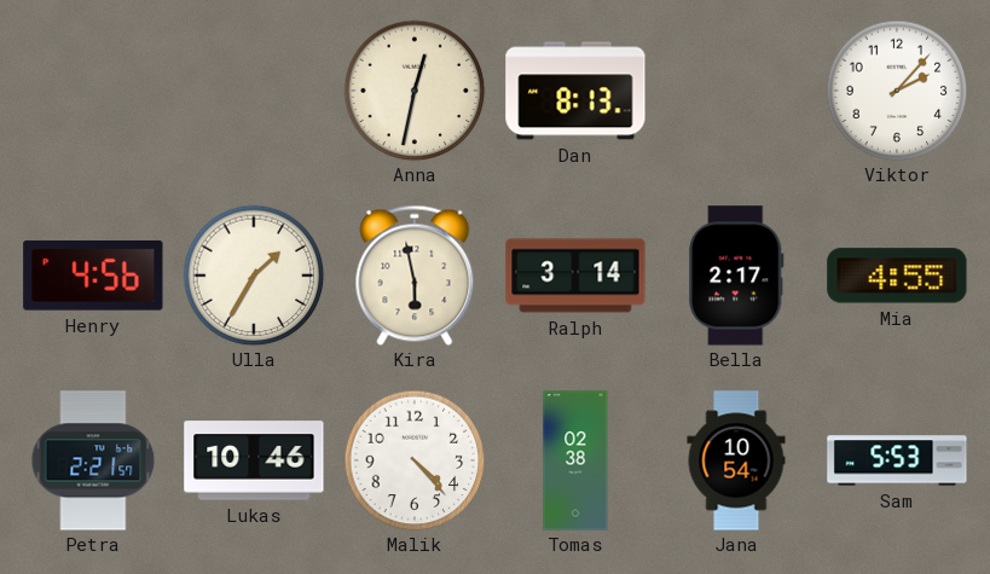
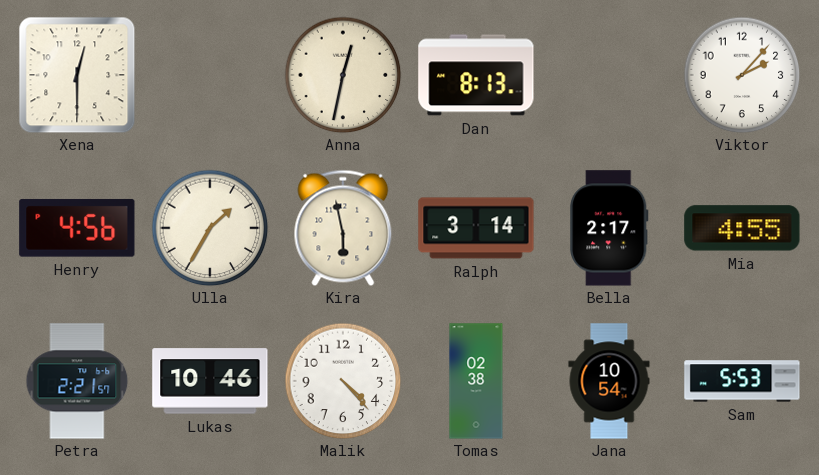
Xena: none -> 12:30 (77, 75)
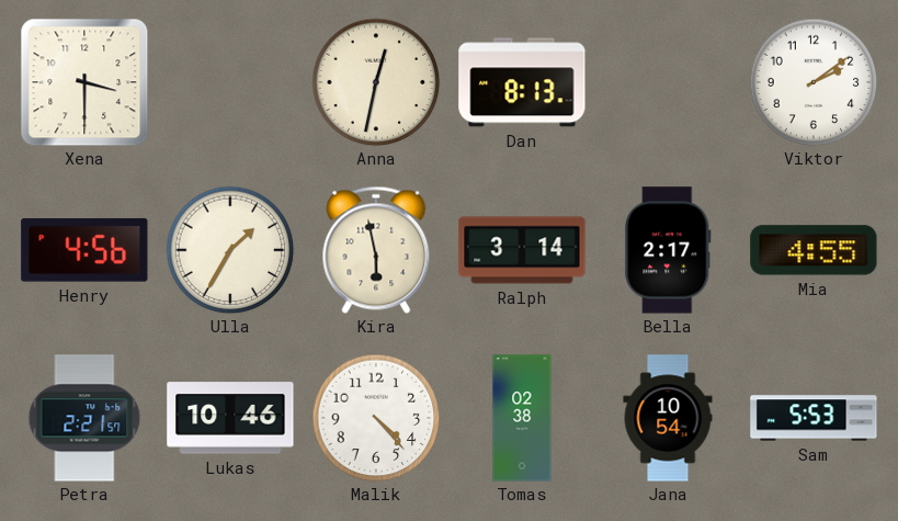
Xena: 12:30 -> 3:30 (84, 82)
Viktor: 2:07 -> 2:09 (814, 82)
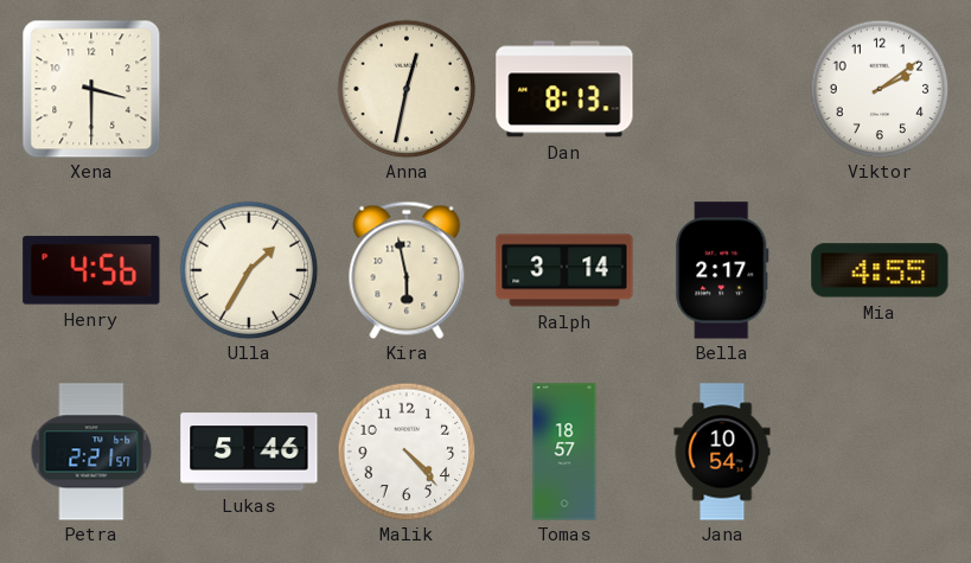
Lukas: 10:46 -> 5:46 (249, 452)
Tomas: 02:38 -> 18:57 (564, 452)
Sam: 5:53 -> none (814, 418)
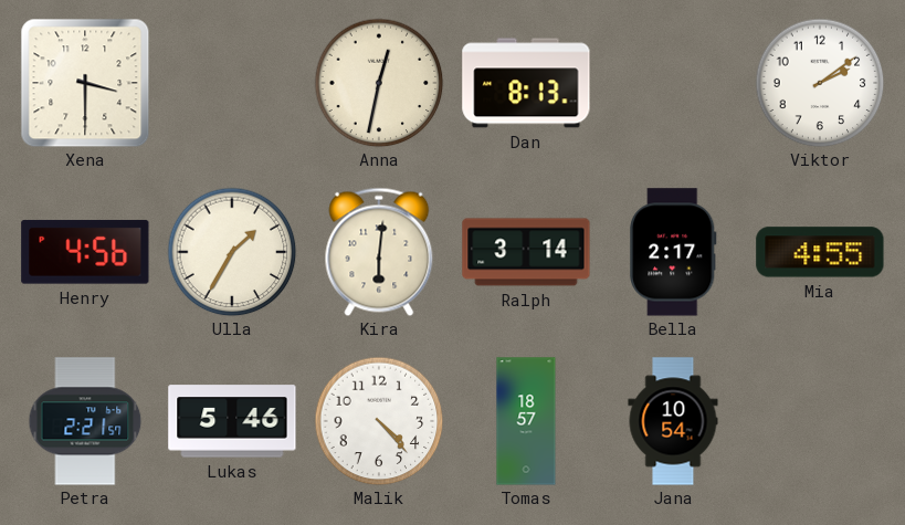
Kira: 5:58 -> 6:01 (379, 252)
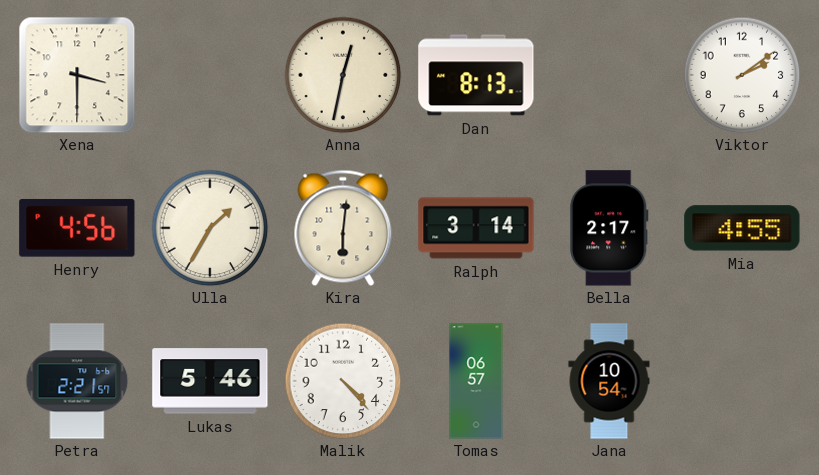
Tomas: 18:57 -> 06:57 (476, 381)
